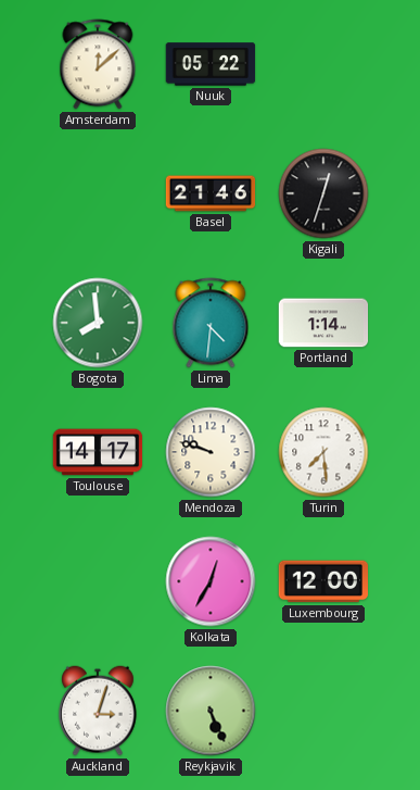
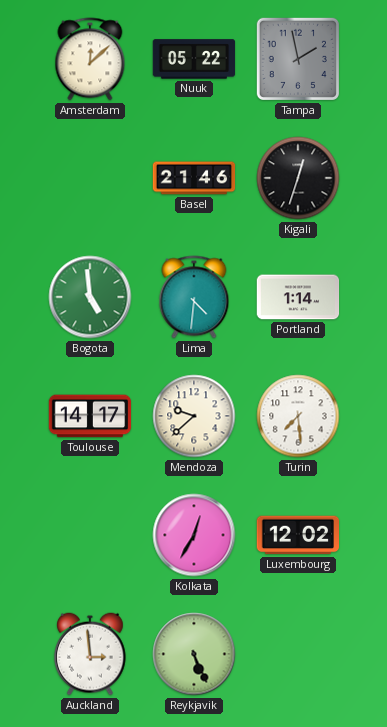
Tampa: none -> 1:58 (298, 59)
Bogota: 7:59 -> 4:59 (90, 297)
Mendoza: 9:48 -> 9:38 (194, 416)
Luxembourg: 12:00 -> 12:02 (298, 535)
Auckland: 3:03 -> 2:59 (91, 654)
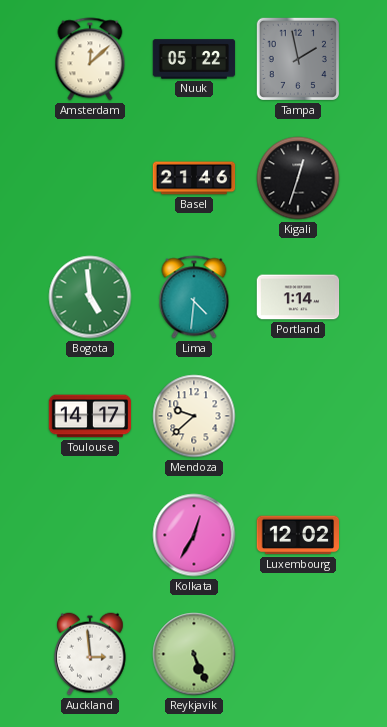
Turin: 7:29 -> none (298, 416)
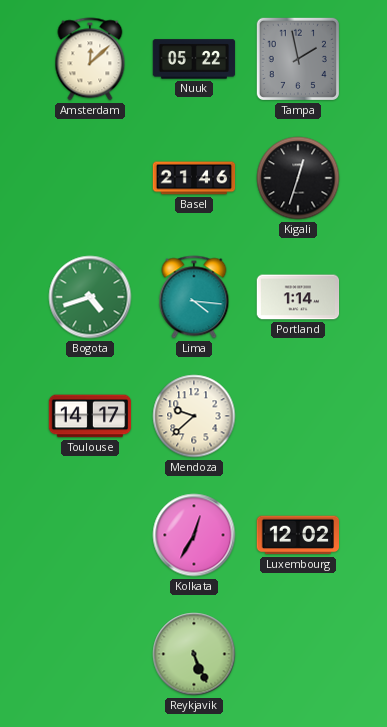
Bogota: 4:59 -> 4:42 (90, 297)
Lima: 4:31 -> 4:16 (194, 297)
Auckland: 2:59 -> none (91, 654)
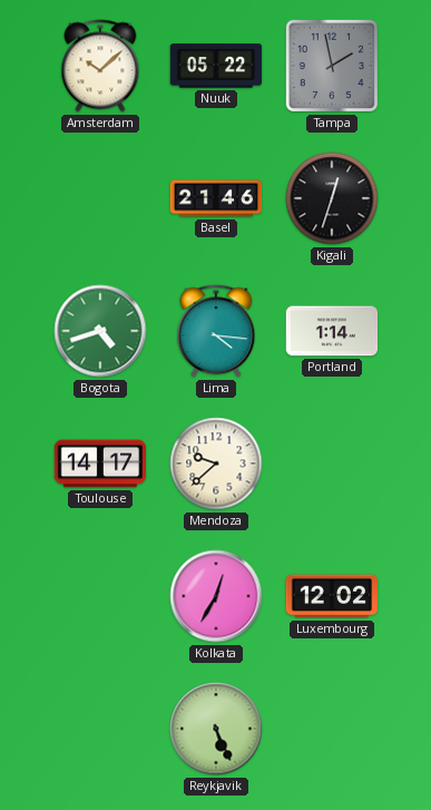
Amsterdam: 12:08 -> 10:08 (100, 66)
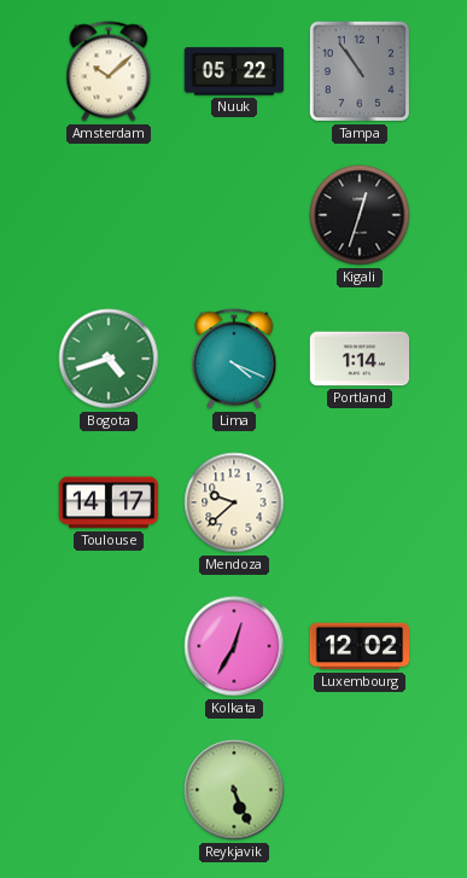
Tampa: 1:58 -> 10:54 (360, 71)
Basel: 21:46 -> none (216, 198)
Lima: 4:16 -> 4:19 (234, 359)
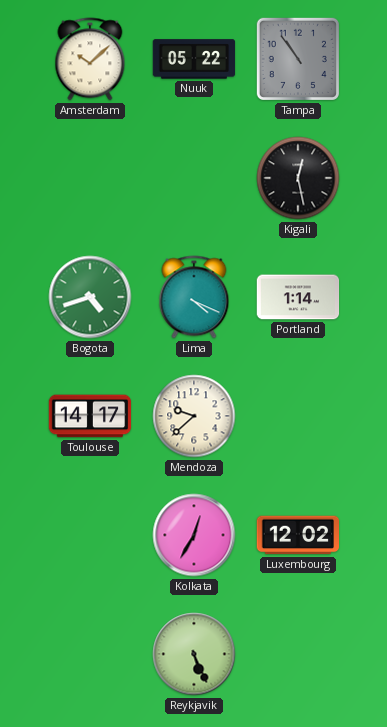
Kigali: 12:33 -> 12:28 (298, 178)
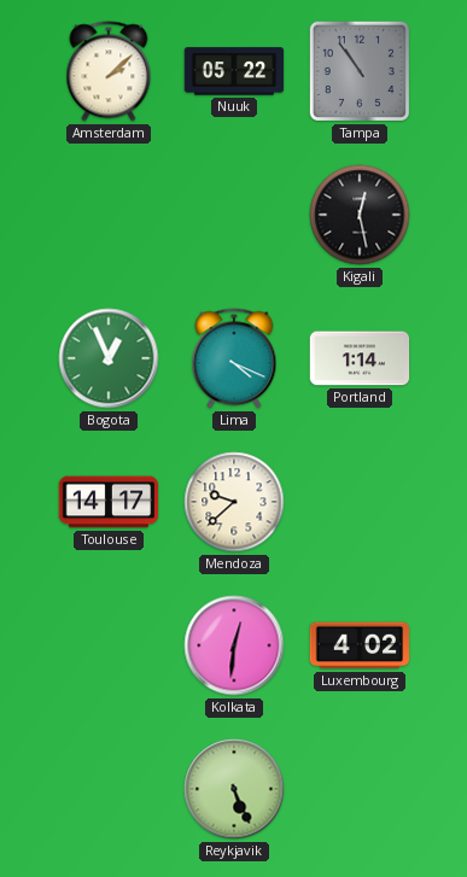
Amsterdam: 10:08 -> 2:08 (109, 71)
Bogota: 4:42 -> 12:56 (109, 358)
Kolkata: 12:35 -> 12:31 (234, 645)
Luxembourg: 12:02 -> 4:02 (360, 645)
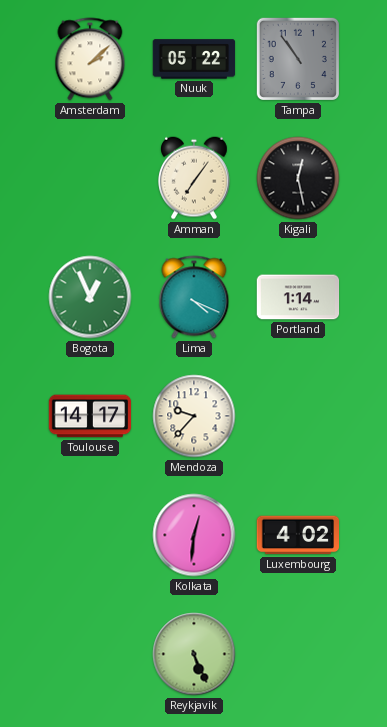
Amman: none -> 7:06 (195, 178)
Mendoza: 9:38 -> 9:37 (194, 416)
